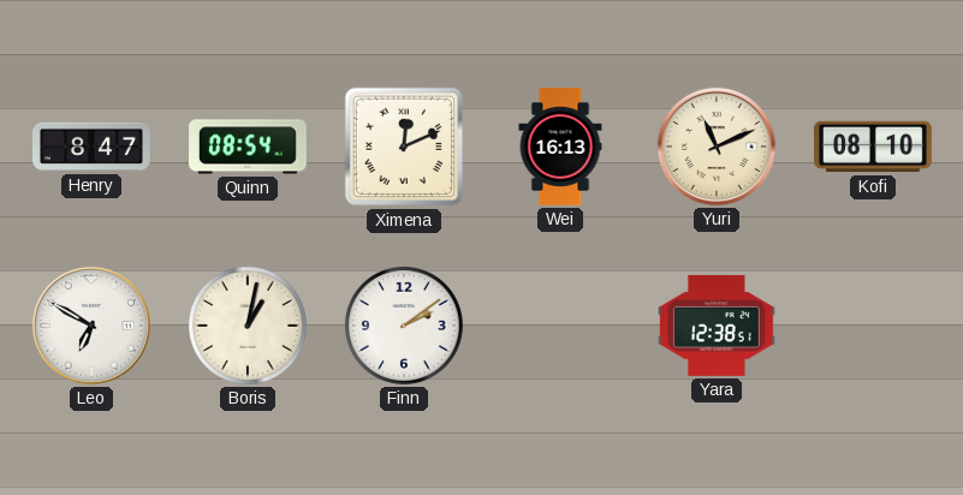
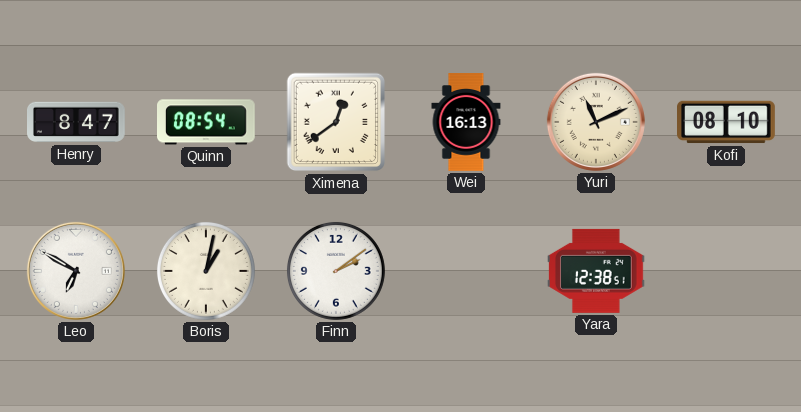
Ximena: 12:11 -> 12:39 (336, 122)
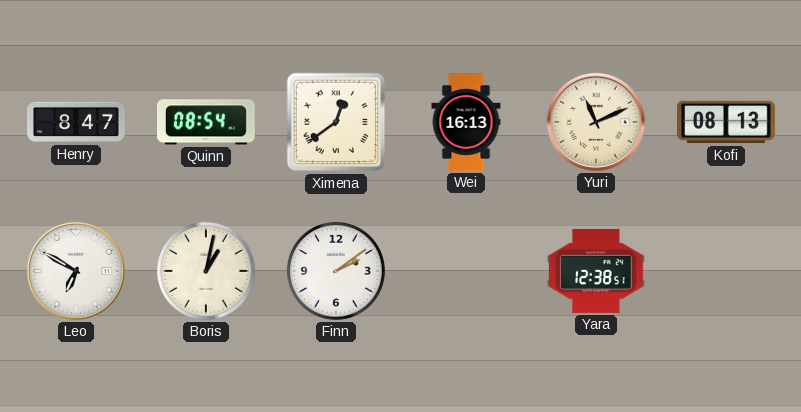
Kofi: 08:10 -> 08:13 (726, 122)
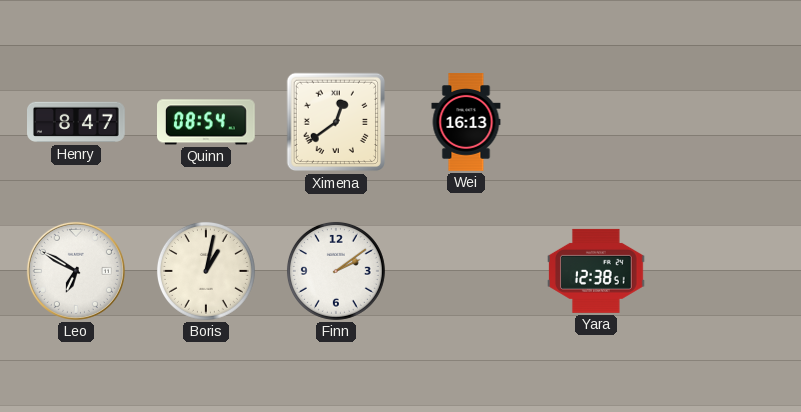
Yuri: 11:11 -> none (596, 122)
Kofi: 08:13 -> none (726, 122)
